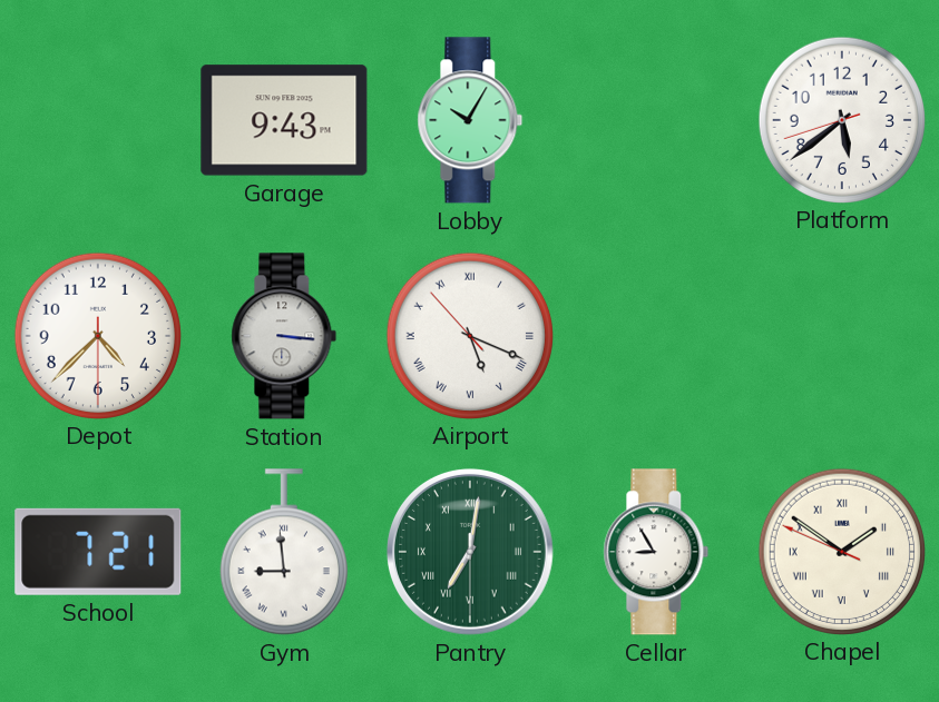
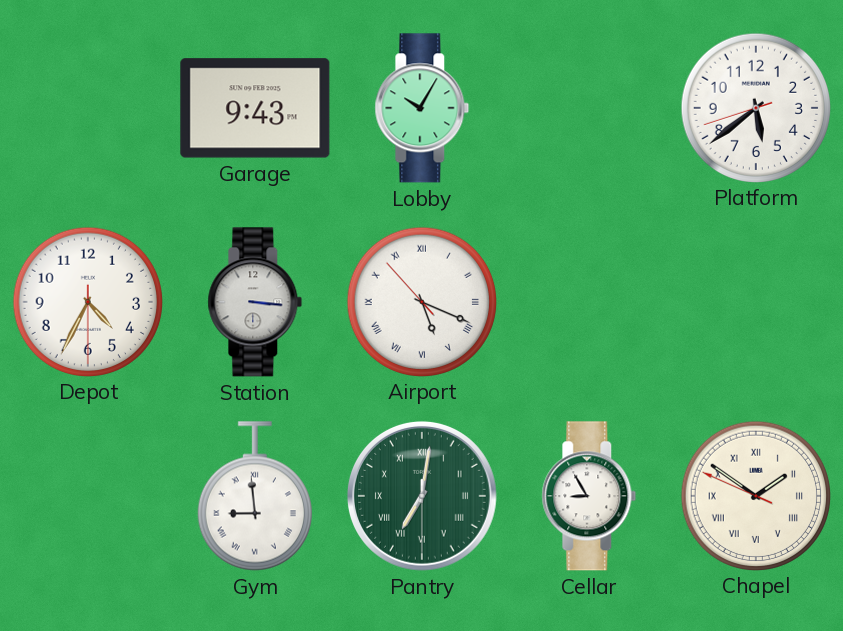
Depot: 4:37 -> 4:34 (87, 301)
School: 7:21 -> none (98, 552)
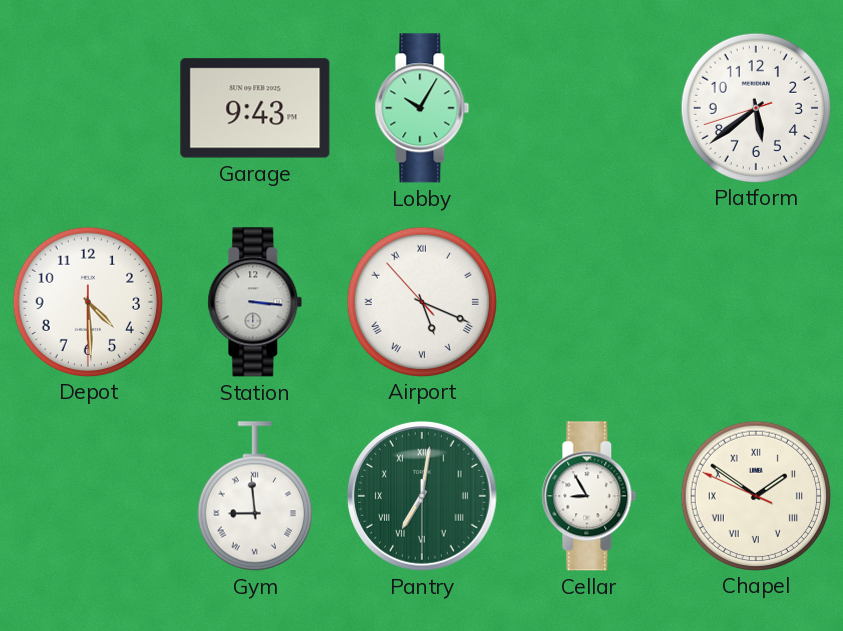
Depot: 4:34 -> 4:29 (87, 301)
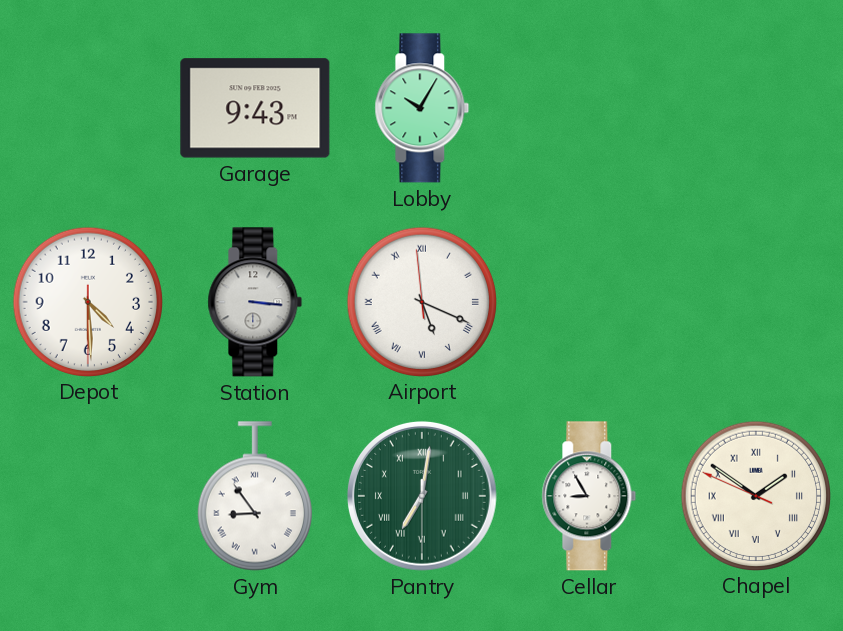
Platform: 5:38 -> none (755, 107)
Airport: 5:18:53 -> 5:18:59 (421, 301)
Gym: 8:59 -> 8:54 (255, 496)
